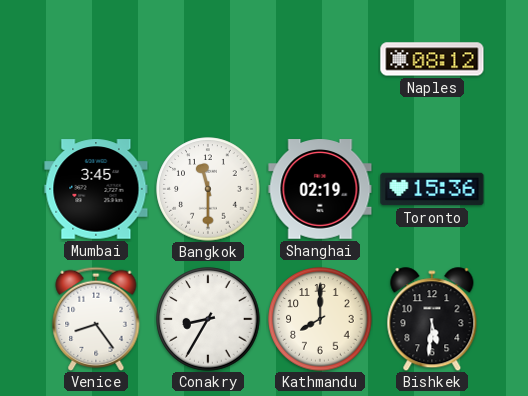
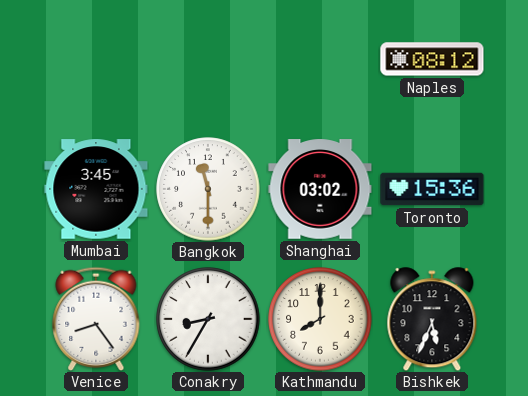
Shanghai: 02:19 -> 03:02 (320, 189)
Bishkek: 5:31 -> 5:34 (432, 319)
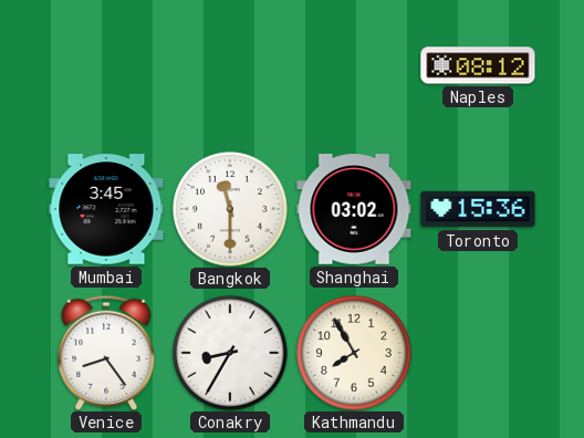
Kathmandu: 8:00 -> 7:55 (354, 353)
Bishkek: 5:34 -> none (432, 319)
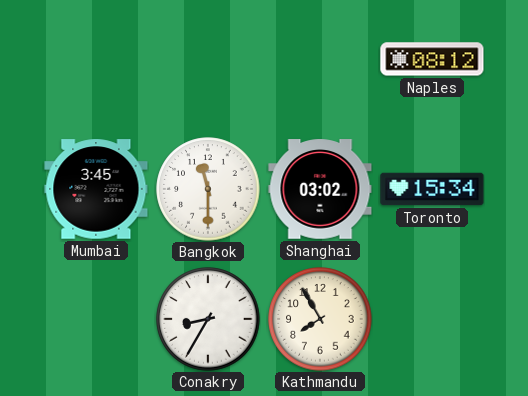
Toronto: 15:36 -> 15:34 (432, 189)
Venice: 8:24 -> none (106, 352)
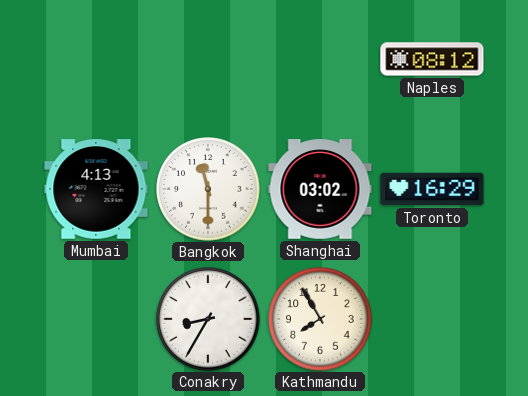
Mumbai: 3:45 -> 4:13 (96, 189)
Toronto: 15:34 -> 16:29 (432, 189)
